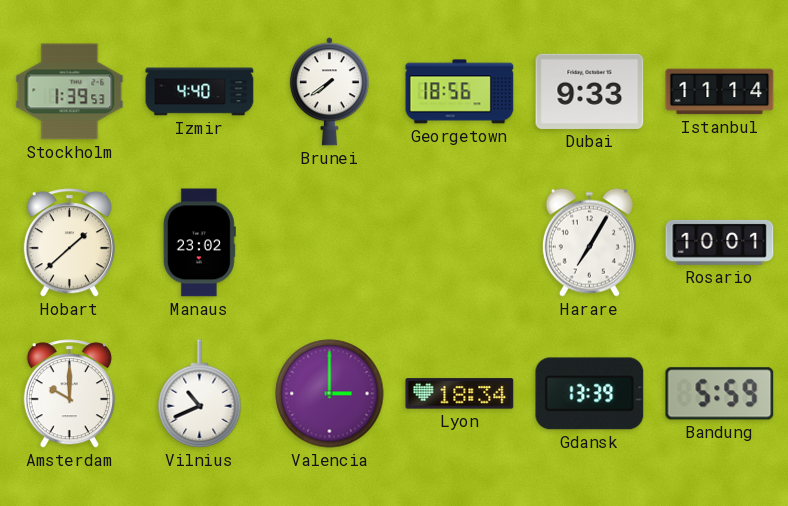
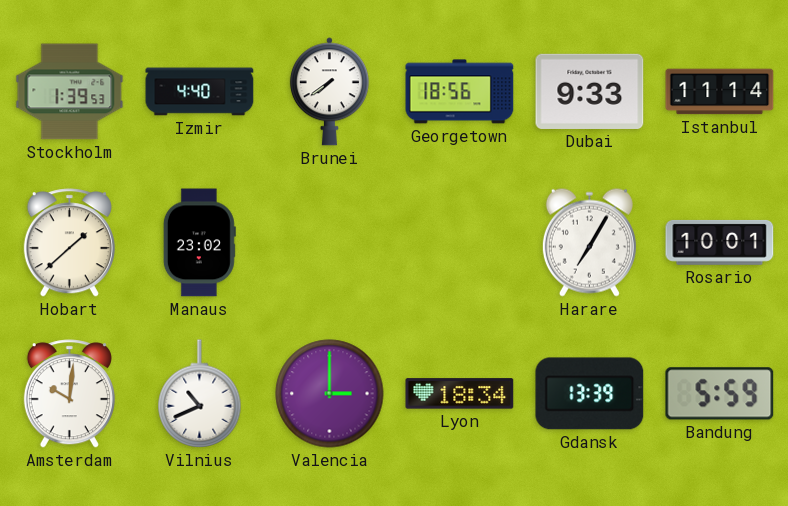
Amsterdam: 10:00 -> 10:01 (69, 394)
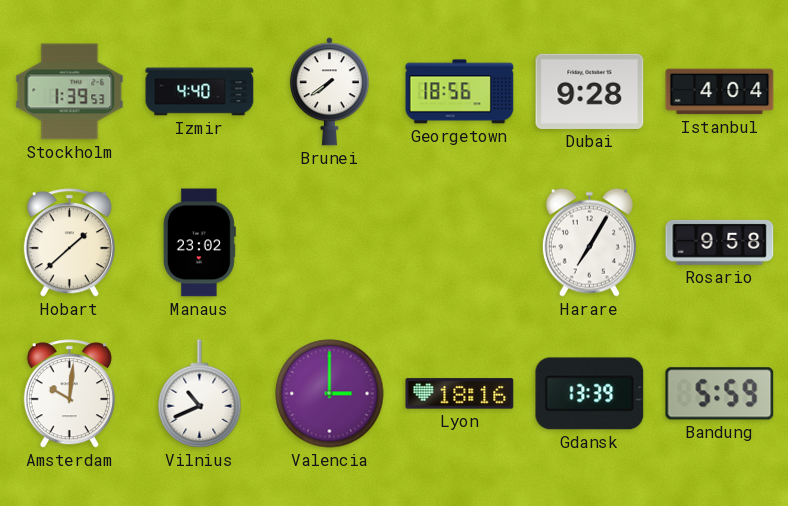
Dubai: 9:33 -> 9:28 (590, 91)
Istanbul: 11:14 -> 4:04 (720, 92)
Rosario: 10:01 -> 9:58 (720, 242)
Lyon: 18:34 -> 18:16 (460, 394)
